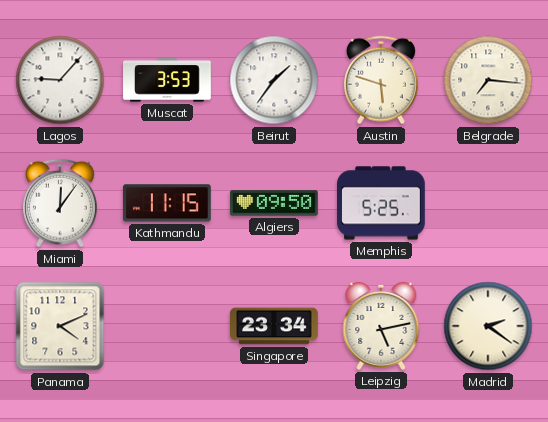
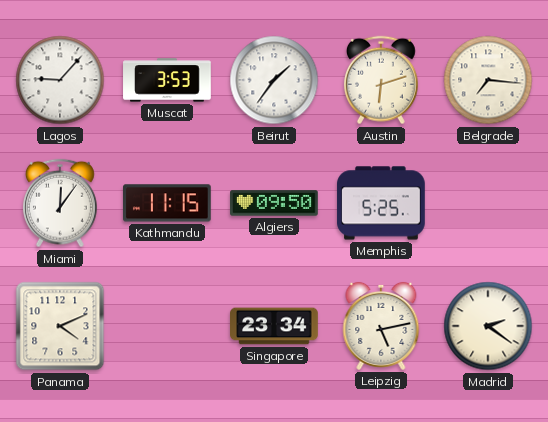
Austin: 5:48 -> 6:12 (381, 80)
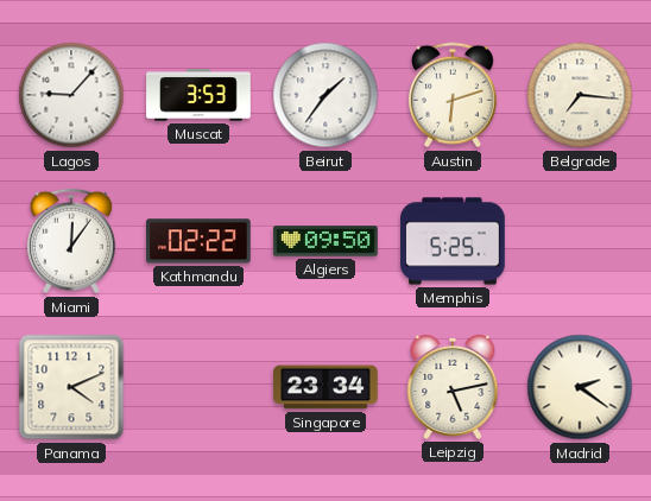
Kathmandu: 11:15 -> 02:22 (200, 241)
